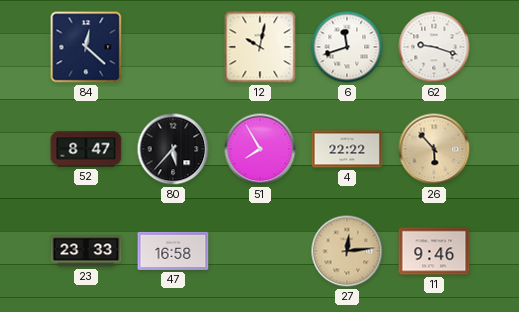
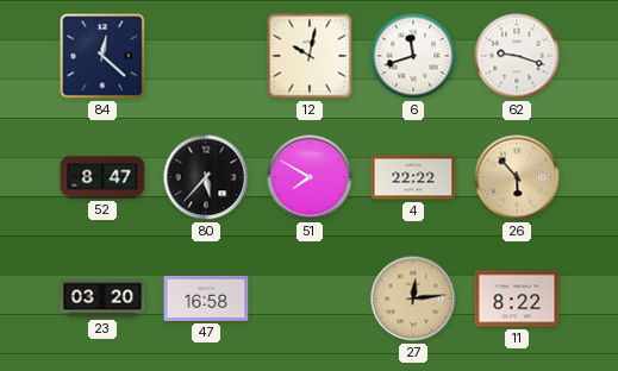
51: 7:55 -> 7:50 (310, 177)
23: 23:33 -> 03:20 (102, 298)
11: 9:46 -> 8:22 (517, 298)
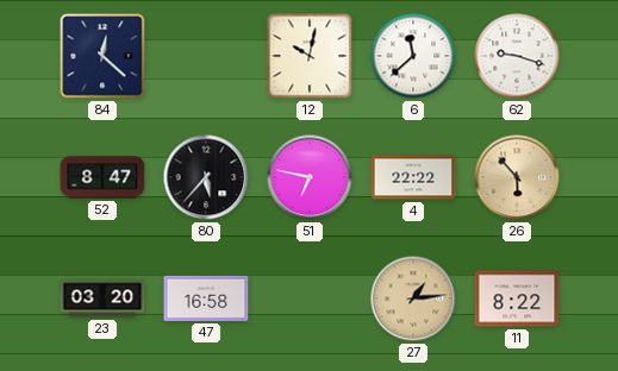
6: 11:42 -> 11:38 (413, 56)
51: 7:50 -> 6:47 (310, 177)
27: 12:14 -> 1:14 (413, 298)
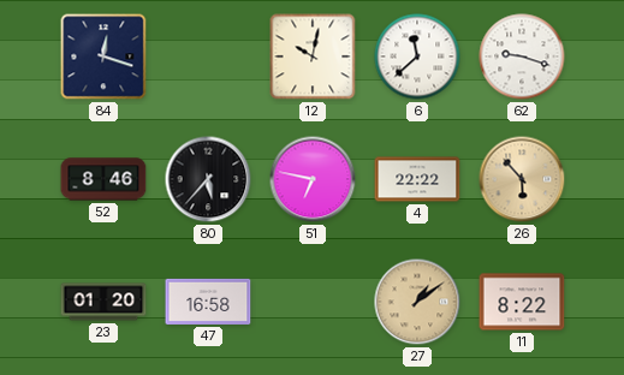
84: 12:22 -> 12:18 (103, 56)
52: 8:47 -> 8:46 (103, 179)
23: 03:20 -> 01:20 (103, 302)
27: 1:14 -> 1:09 (417, 302)
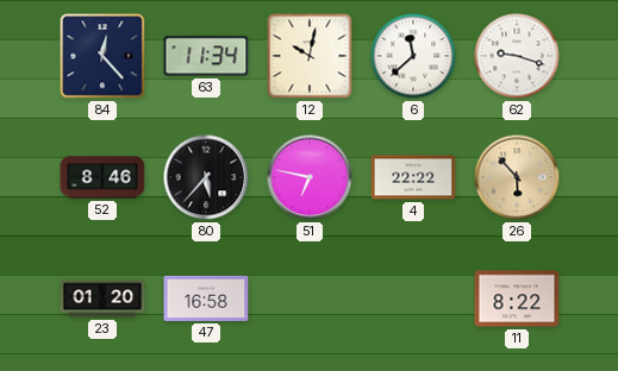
84: 12:18 -> 12:23 (102, 56)
63: none -> 11:34 (206, 56)
27: 1:09 -> none (417, 302)
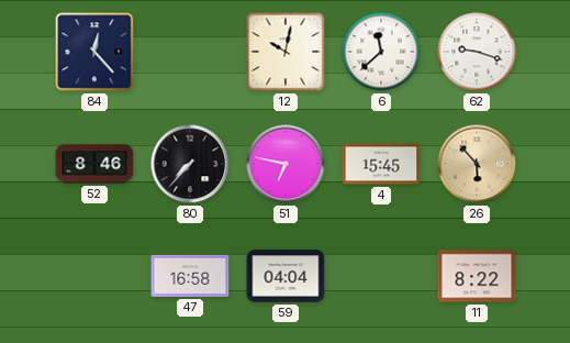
63: 11:34 -> none (206, 56)
80: 5:37 -> 7:37 (190, 164)
4: 22:22 -> 15:45 (381, 164)
23: 01:20 -> none (102, 298)
59: none -> 04:04 (286, 276)
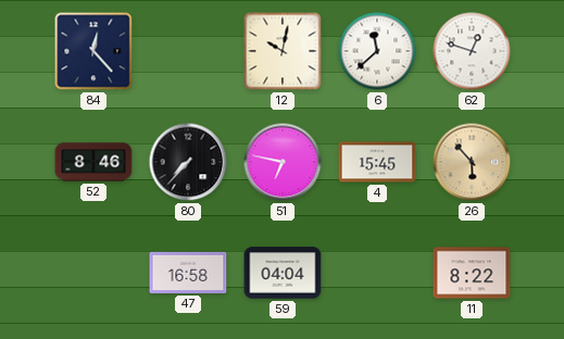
62: 9:18 -> 12:48 (472, 51)
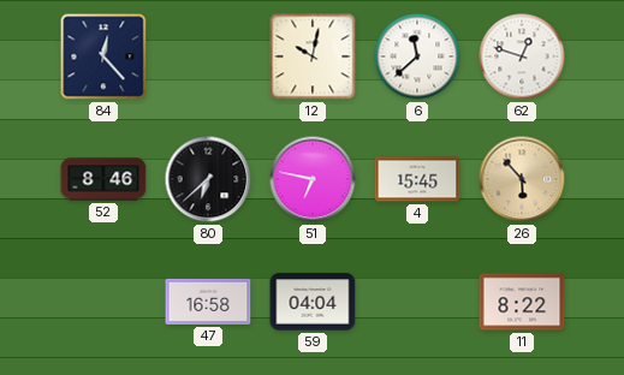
80: 7:37 -> 6:38 (208, 179)
